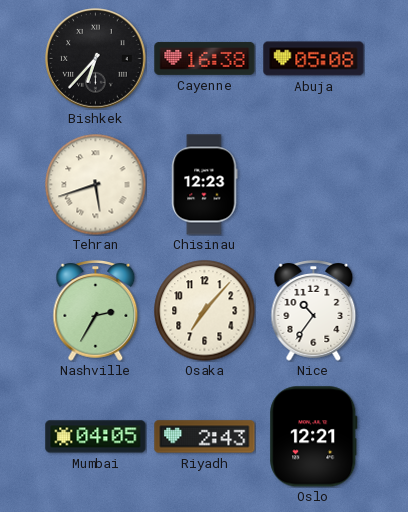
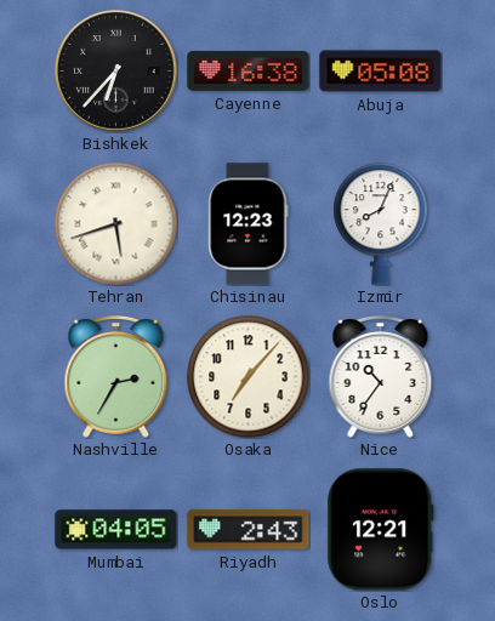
Izmir: none -> 8:04 (381, 224)
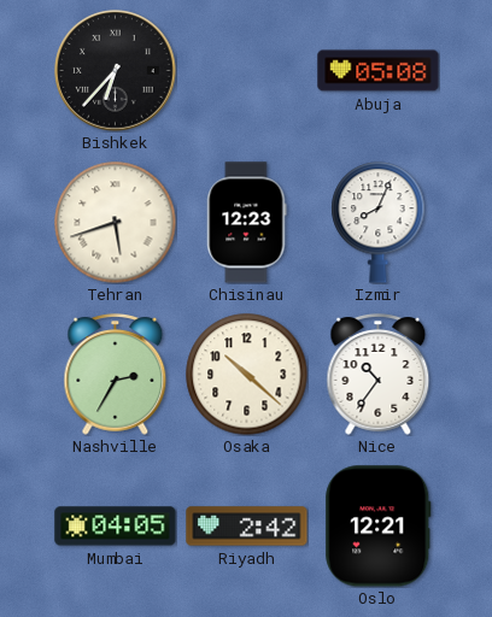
Cayenne: 16:38 -> none (249, 70)
Osaka: 7:07 -> 10:22 (247, 375)
Riyadh: 2:43 -> 2:42 (247, 527)
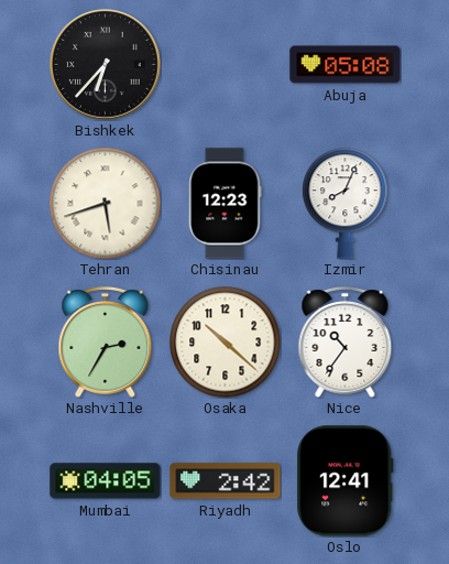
Oslo: 12:21 -> 12:41 (346, 481)
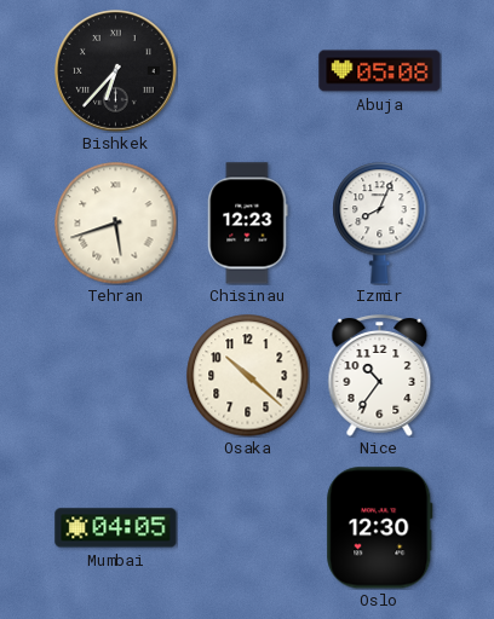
Nashville: 2:35 -> none (106, 343)
Riyadh: 2:42 -> none (226, 481)
Oslo: 12:41 -> 12:30 (380, 528)
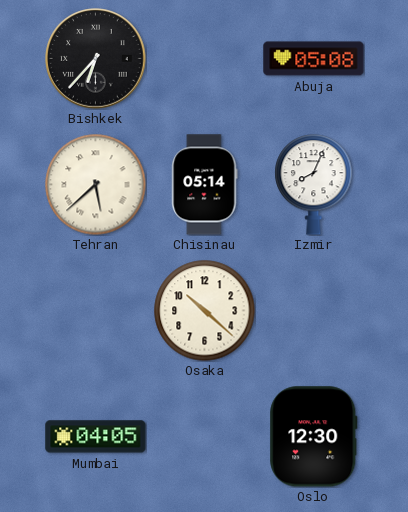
Tehran: 5:42 -> 5:38 (96, 185)
Chisinau: 12:23 -> 05:14 (205, 185)
Nice: 10:36 -> none (380, 376)
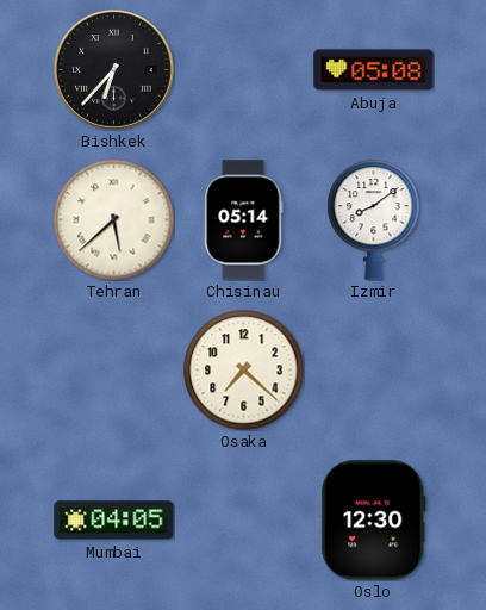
Izmir: 8:04 -> 8:09 (374, 220)
Osaka: 10:22 -> 7:22 (244, 371)
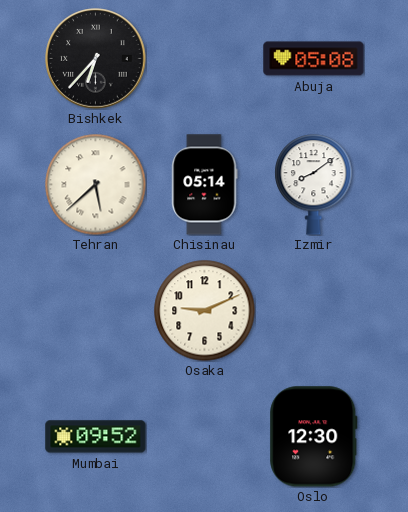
Osaka: 7:22 -> 9:11 (205, 311)
Mumbai: 04:05 -> 09:52 (96, 437)
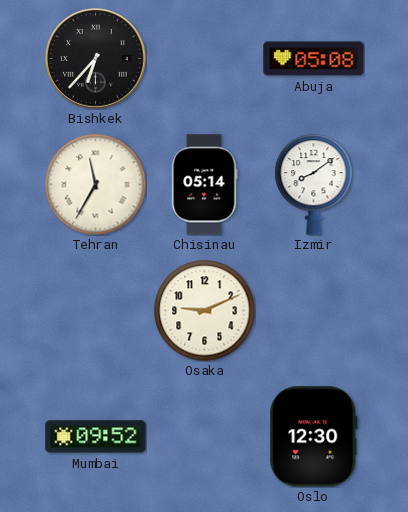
Tehran: 5:38 -> 11:35 (96, 185)
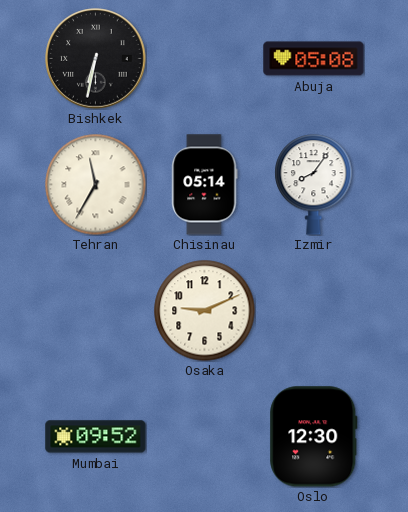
Bishkek: 6:37 -> 6:32 (96, 59)
Izmir: 8:09 -> 8:06 (314, 185)
